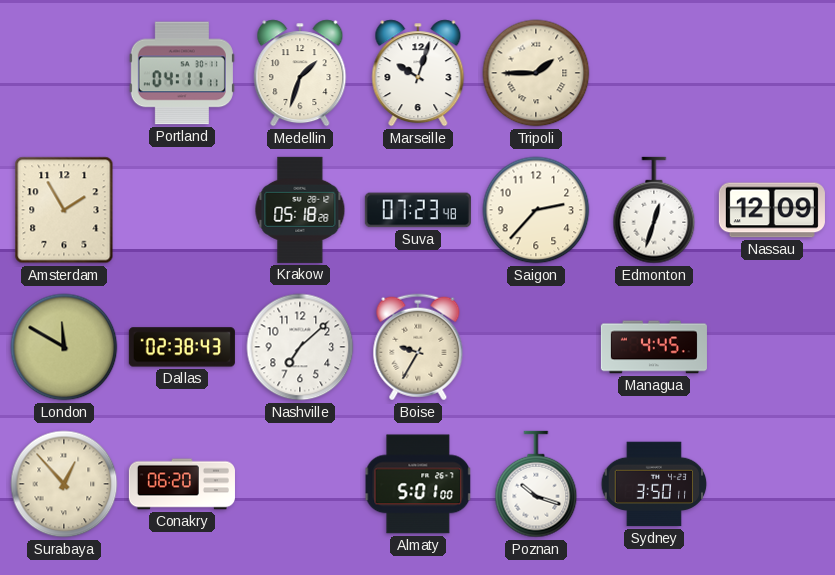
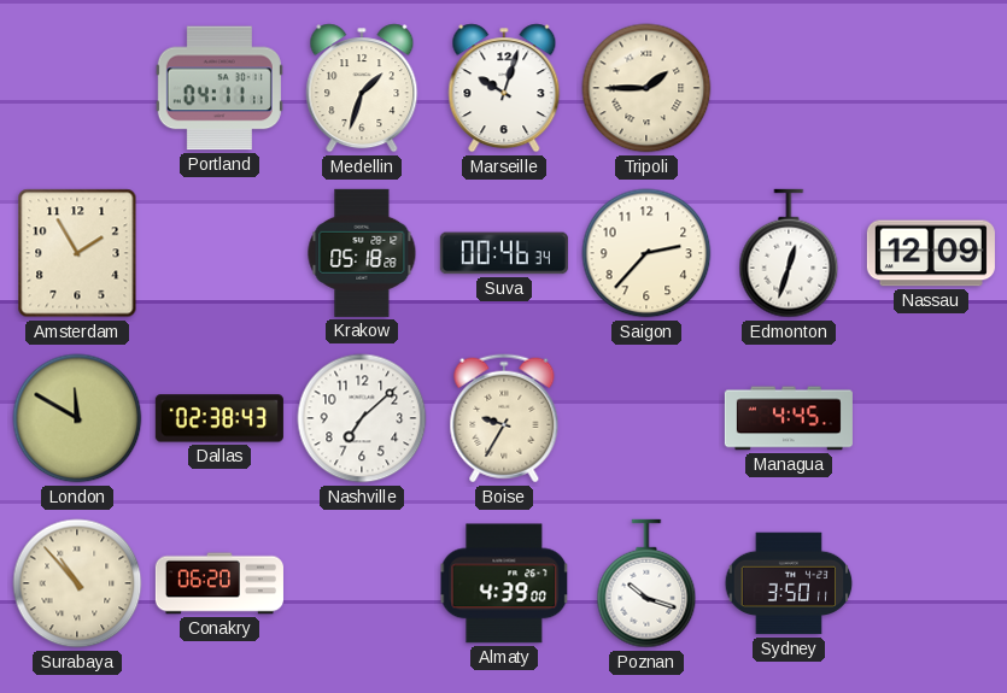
Suva: 07:23 -> 00:46 (504, 253)
Surabaya: 12:53 -> 10:53 (77, 583)
Almaty: 5:01 -> 4:39 (504, 583)
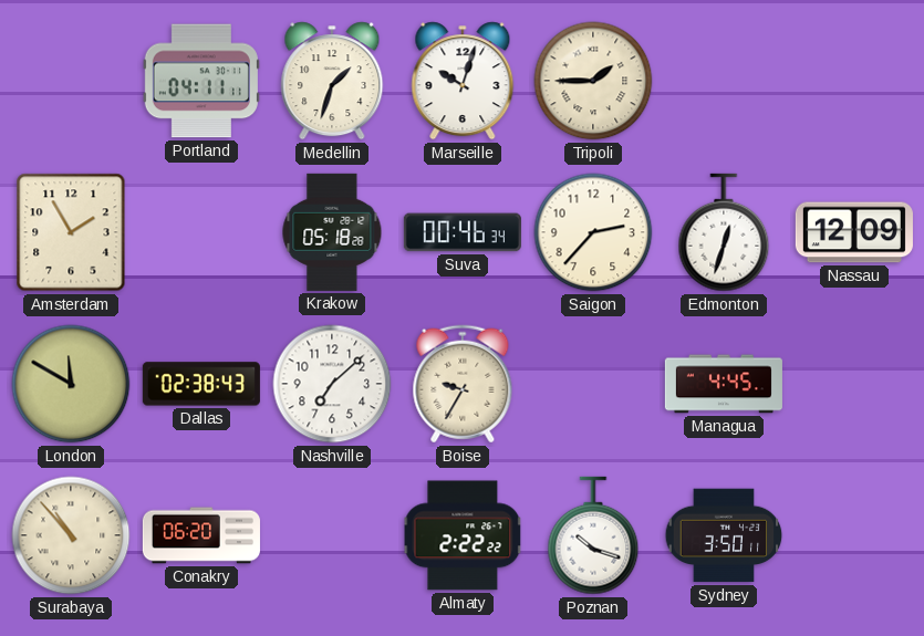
Almaty: 4:39 -> 2:22 (463, 535)
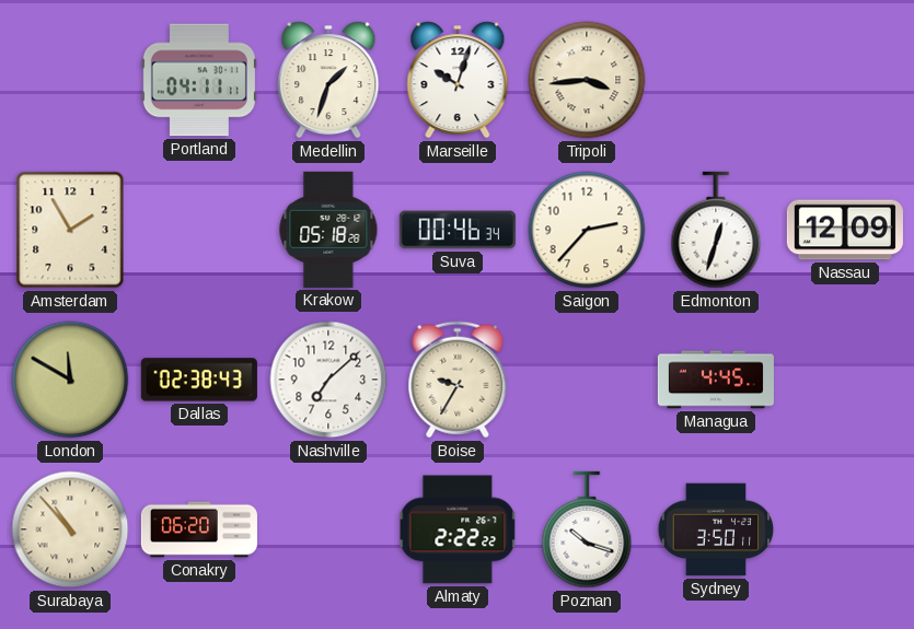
Tripoli: 1:45 -> 3:44 (587, 80)
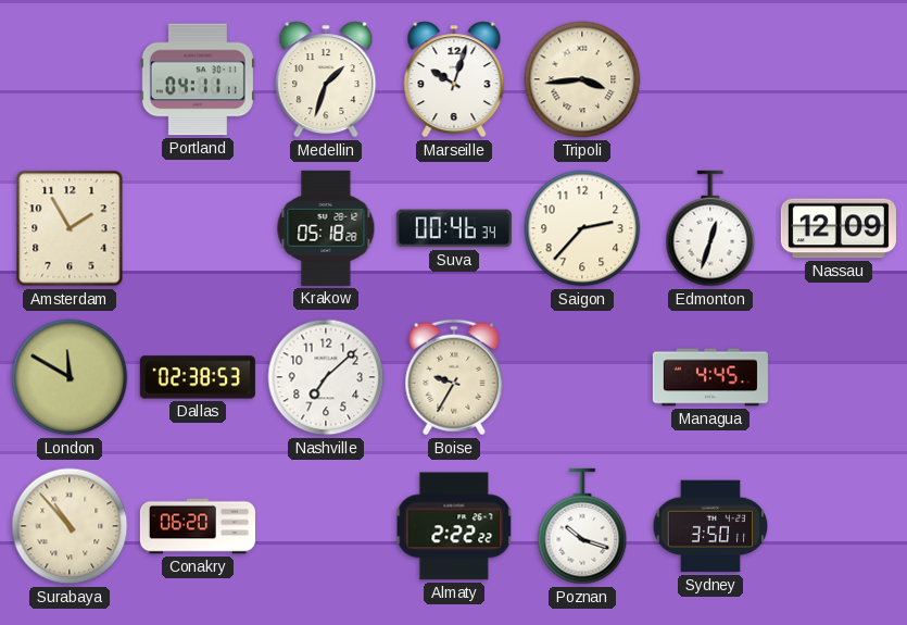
Dallas: 02:38:43 -> 02:38:53 (198, 377)
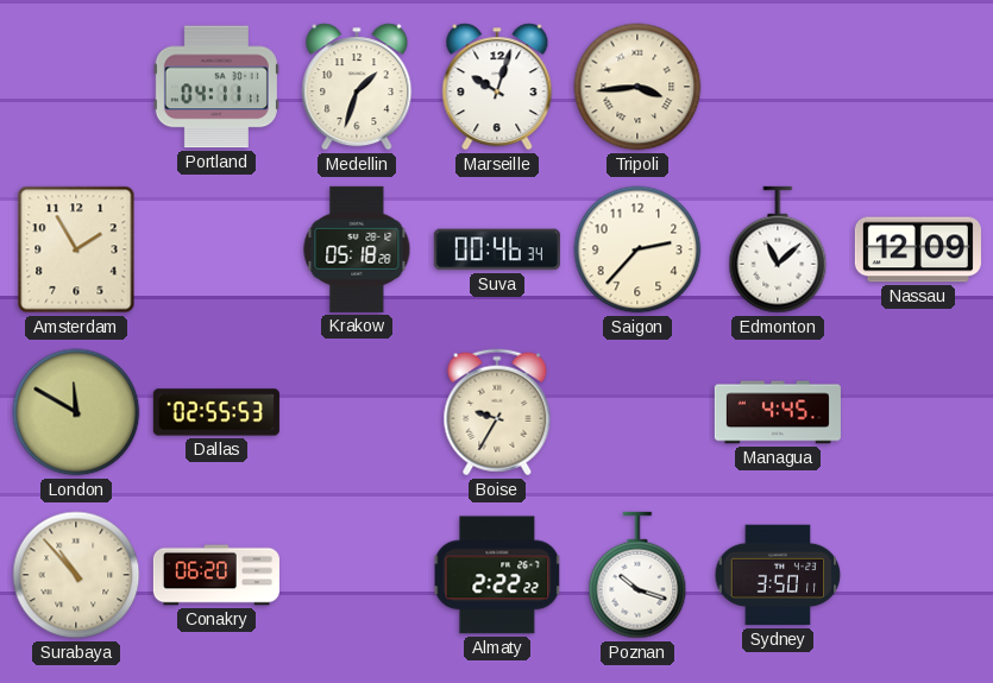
Edmonton: 12:33 -> 11:08 (778, 249)
Dallas: 02:38 -> 02:55 (216, 412)
Nashville: 7:08 -> none (326, 377)
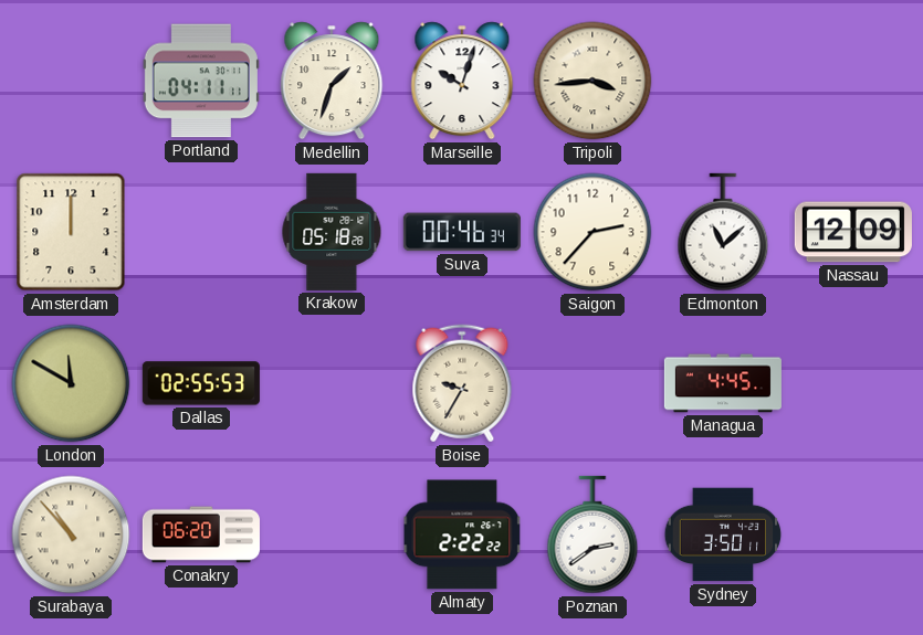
Amsterdam: 1:55 -> 12:00 (71, 232)
Poznan: 10:18 -> 2:39 (592, 535)
